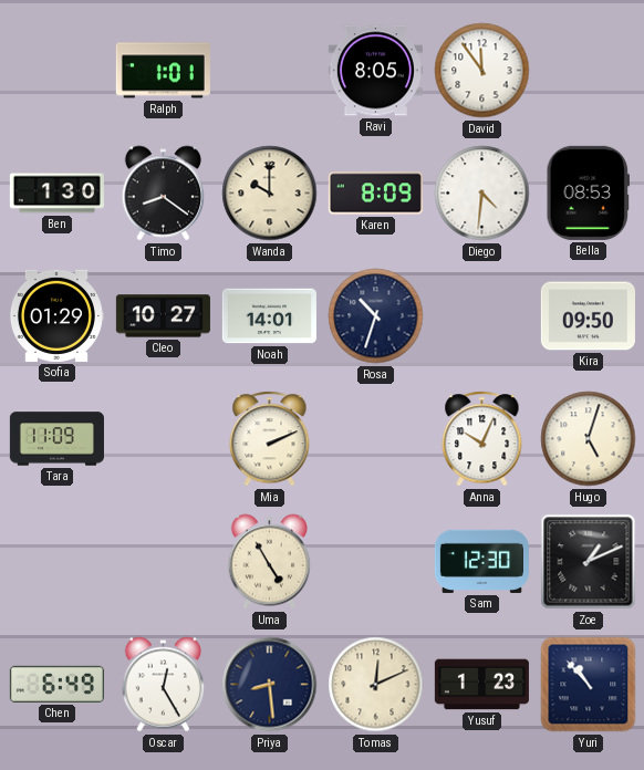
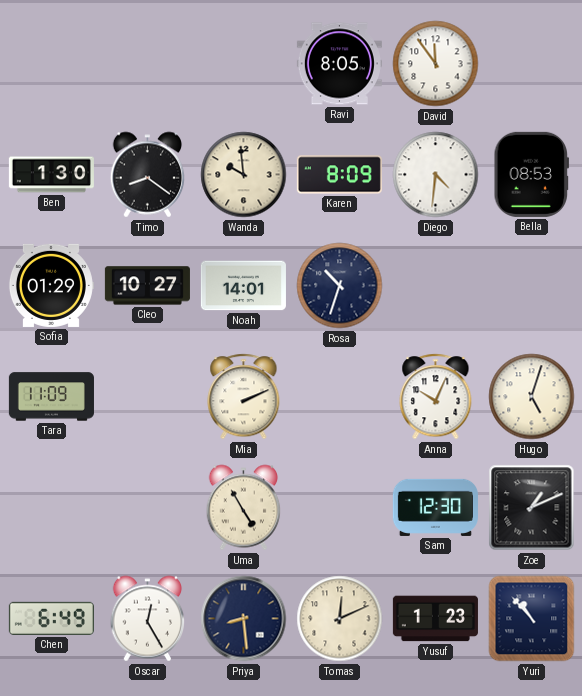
Ralph: 1:01 -> none (163, 71)
Wanda: 10:00 -> 9:59 (244, 175)
Kira: 09:50 -> none (588, 316)
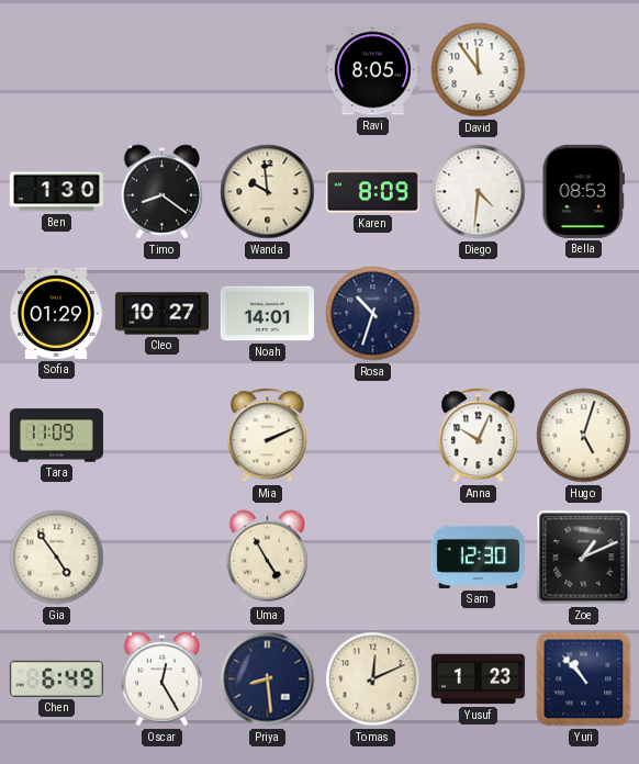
Gia: none -> 4:54 (57, 558)
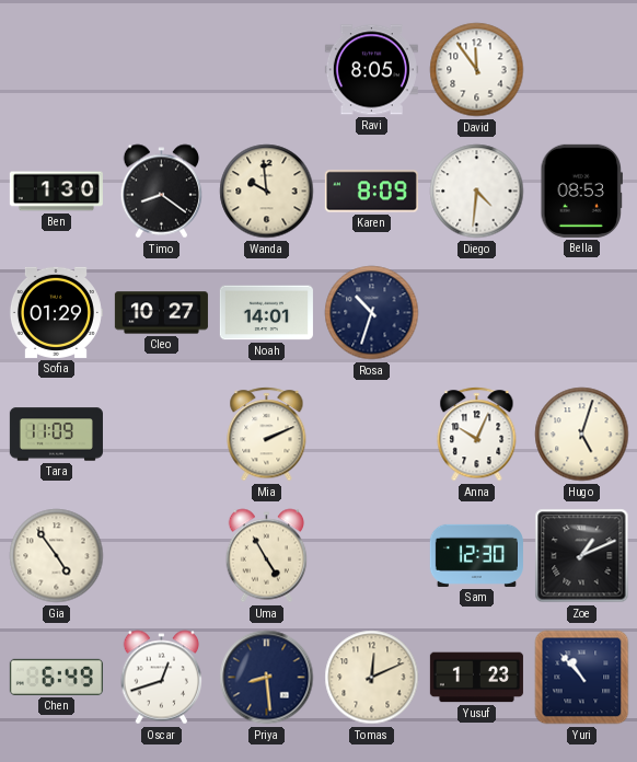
Oscar: 12:25 -> 12:42 (162, 678)
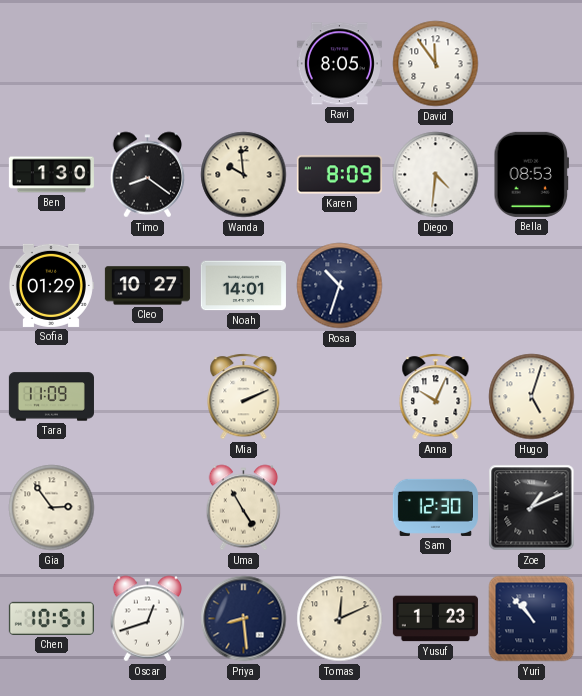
Gia: 4:54 -> 2:54 (52, 508)
Chen: 6:49 -> 10:51 (51, 618)
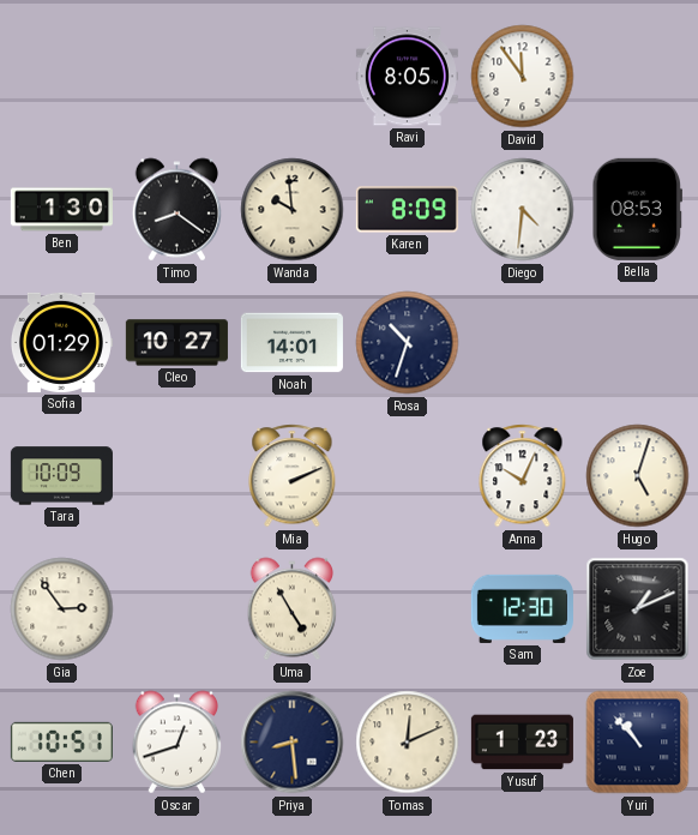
Tara: 11:09 -> 10:09 (61, 476)
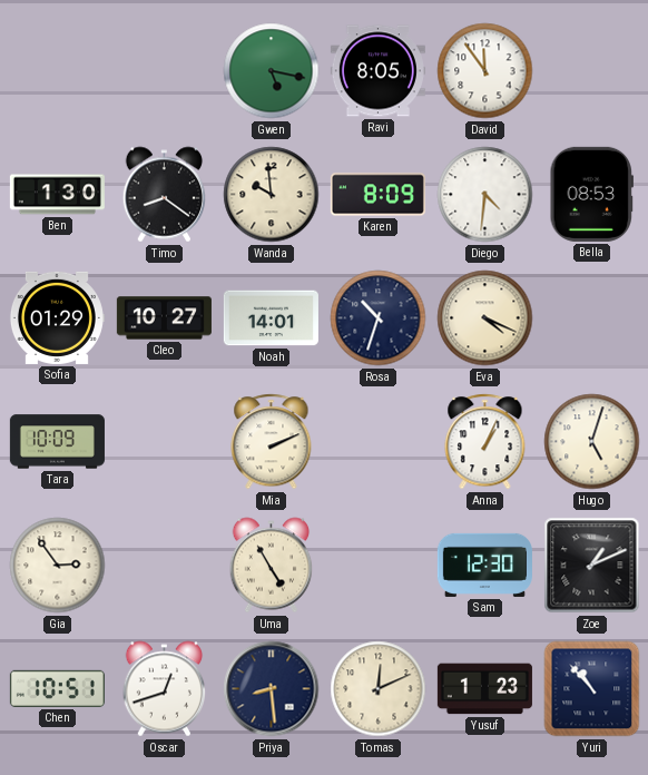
Gwen: none -> 5:17 (272, 71)
Eva: none -> 4:19 (485, 318)
Anna: 10:04 -> 1:04 (485, 442)
